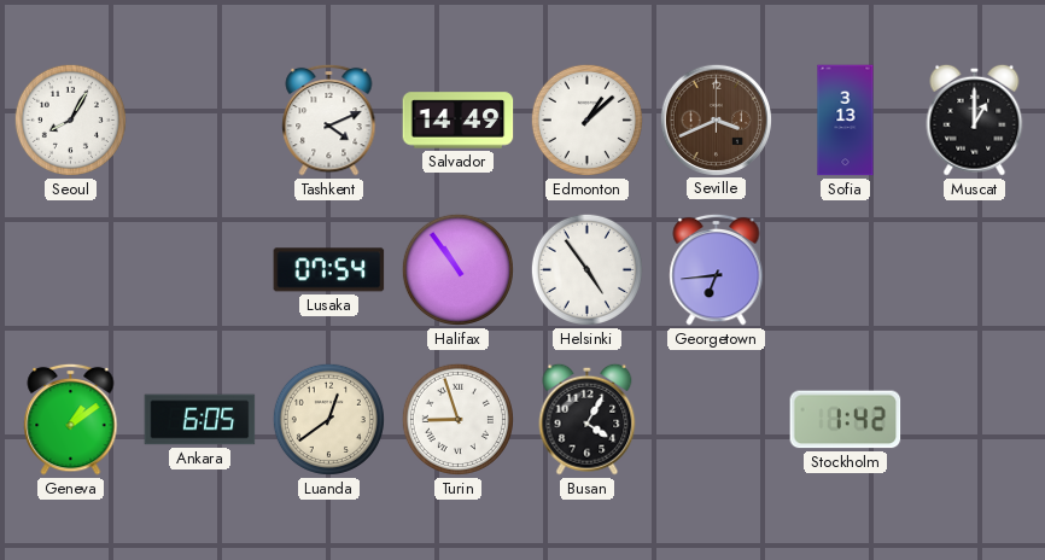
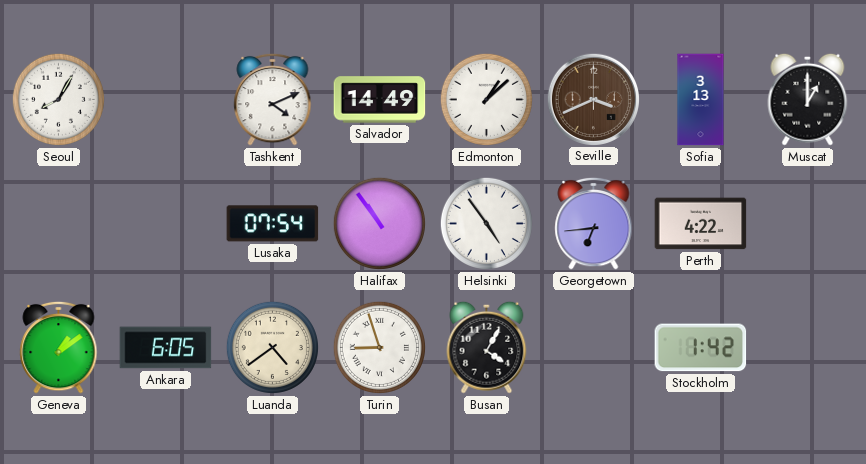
Perth: none -> 4:22 (701, 224)
Luanda: 12:39 -> 4:39 (272, 347)
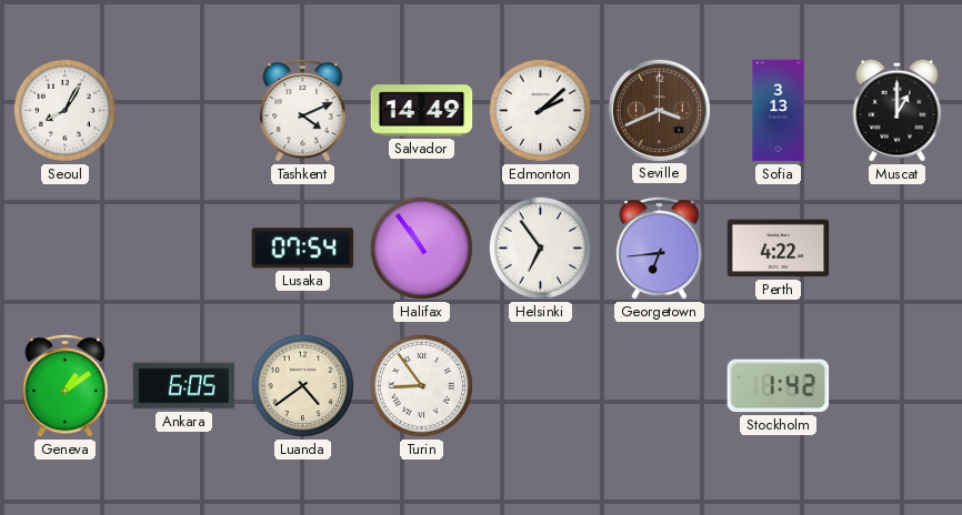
Edmonton: 1:08 -> 2:08 (540, 110)
Helsinki: 4:54 -> 6:54 (540, 248)
Turin: 8:57 -> 8:54 (421, 385)
Busan: 4:05 -> none (487, 347)
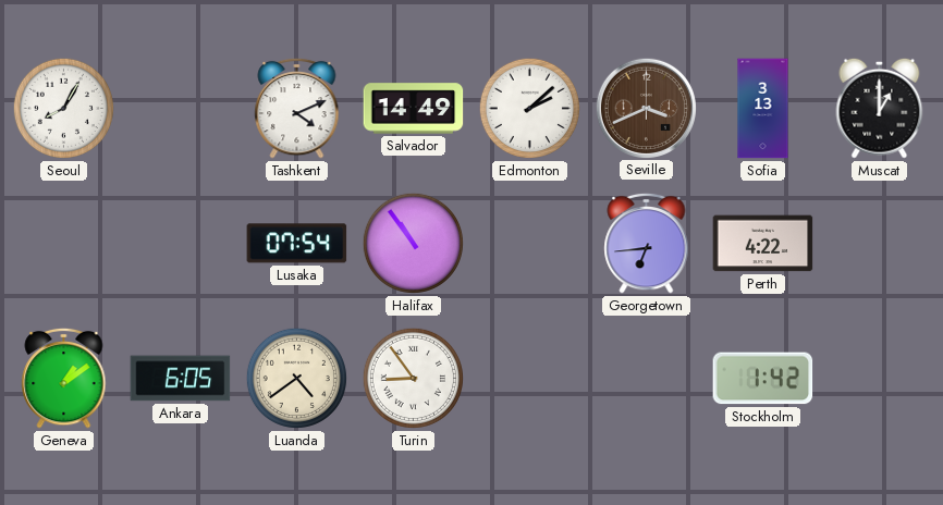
Helsinki: 6:54 -> none (540, 248)
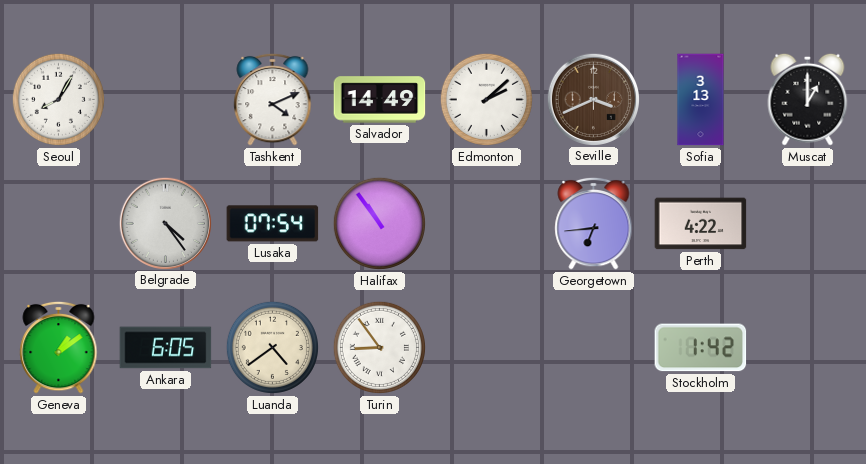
Belgrade: none -> 4:24 (165, 223)
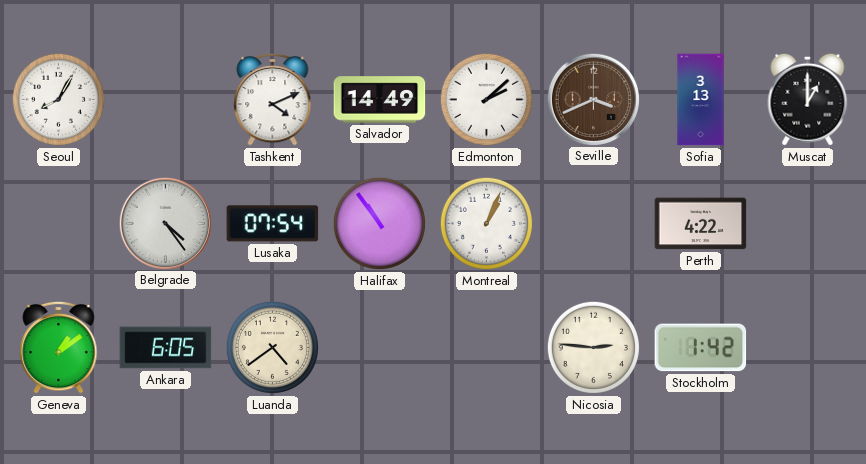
Montreal: none -> 1:04 (486, 223)
Georgetown: 6:44 -> none (594, 223)
Turin: 8:54 -> none (379, 347)
Nicosia: none -> 2:46 (593, 347)
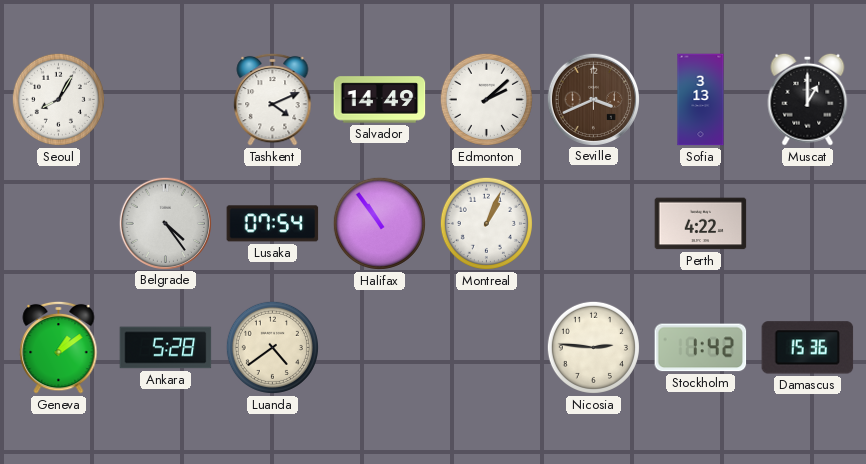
Ankara: 6:05 -> 5:28 (166, 348)
Damascus: none -> 15:36 (808, 348)
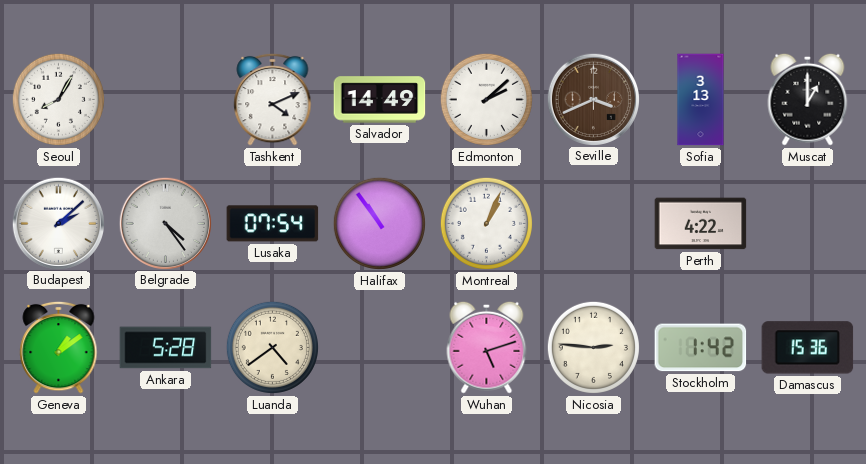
Budapest: none -> 2:08 (58, 223)
Wuhan: none -> 5:12 (487, 347)
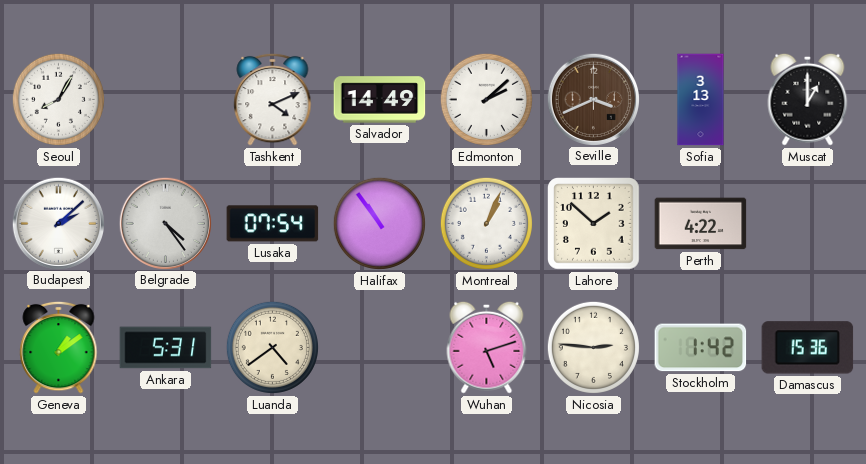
Lahore: none -> 1:52 (594, 224)
Ankara: 5:28 -> 5:31 (166, 348)
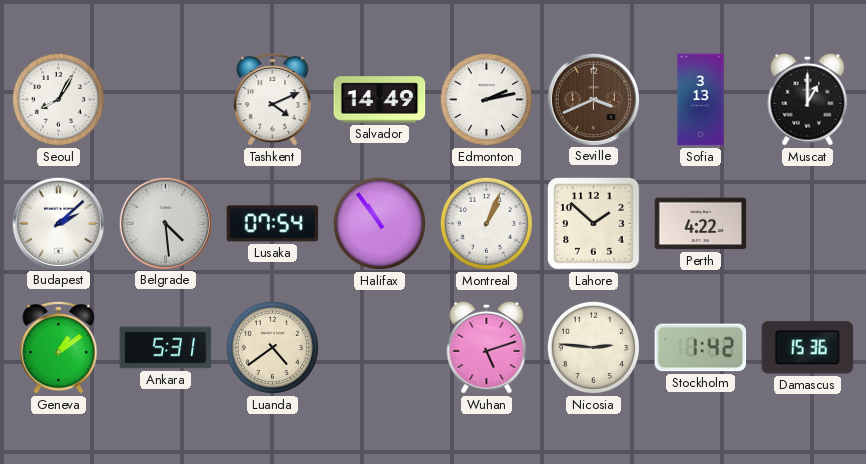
Edmonton: 2:08 -> 2:13 (486, 99)
Belgrade: 4:24 -> 4:29 (165, 223)
